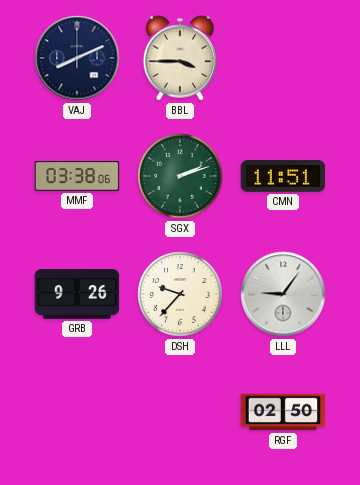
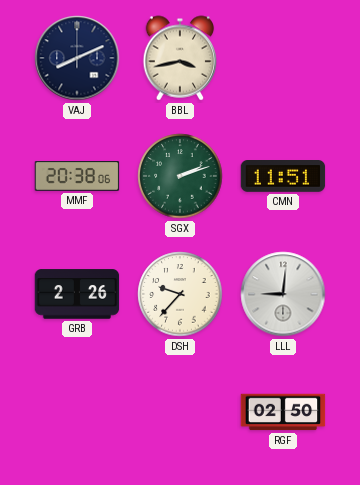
BBL: 3:45 -> 3:43 (180, 58)
MMF: 03:38 -> 20:38 (77, 176)
GRB: 9:26 -> 2:26 (77, 294)
LLL: 9:06 -> 9:01 (283, 294)
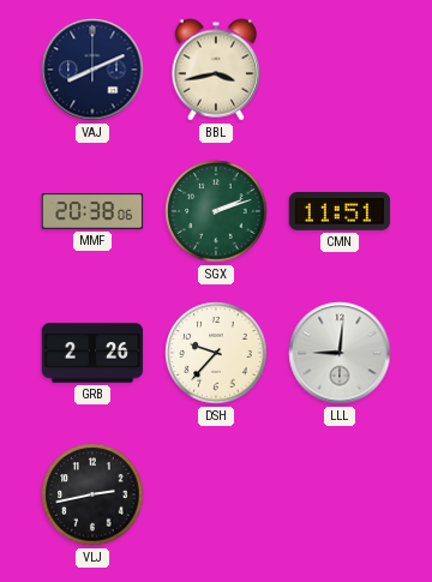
VLJ: none -> 2:43 (92, 494)
RGF: 02:50 -> none (283, 412)
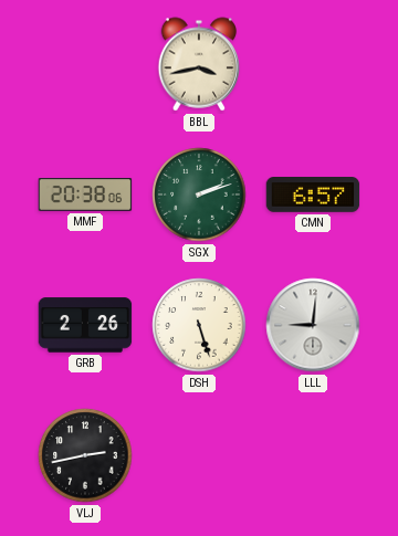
VAJ: 8:11 -> none (92, 70)
CMN: 11:51 -> 6:57 (313, 195)
DSH: 9:37 -> 5:27 (199, 325)
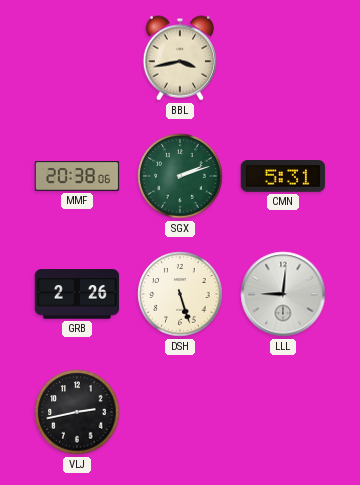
CMN: 6:57 -> 5:31 (283, 176)
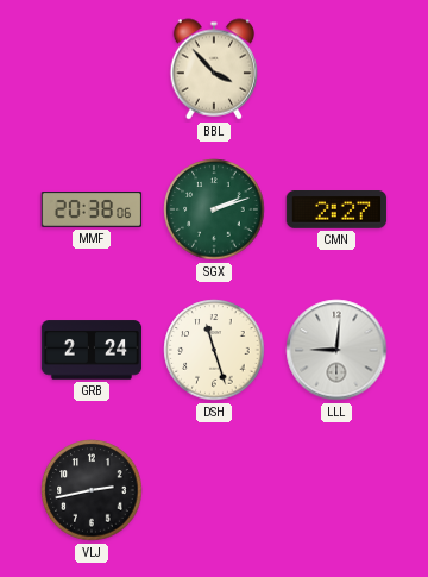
BBL: 3:43 -> 3:53 (214, 69)
CMN: 5:31 -> 2:27 (336, 209)
GRB: 2:26 -> 2:24 (92, 350)
DSH: 5:27 -> 11:27 (214, 350)
